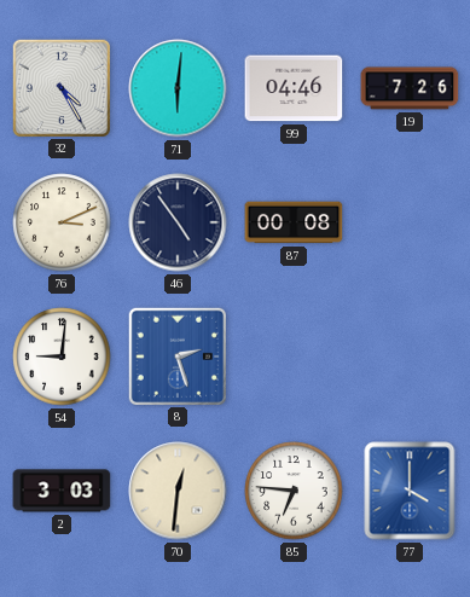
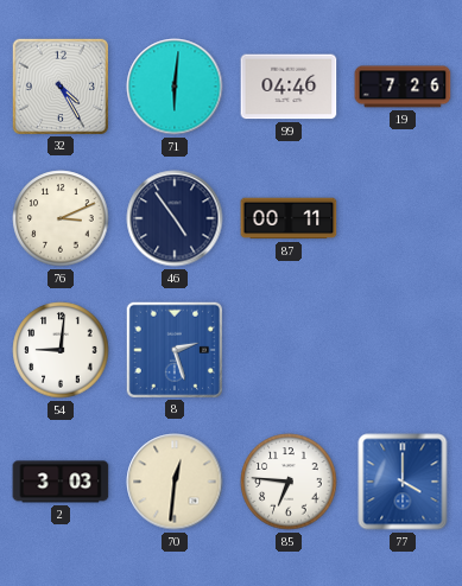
87: 00:08 -> 00:11 (289, 218)
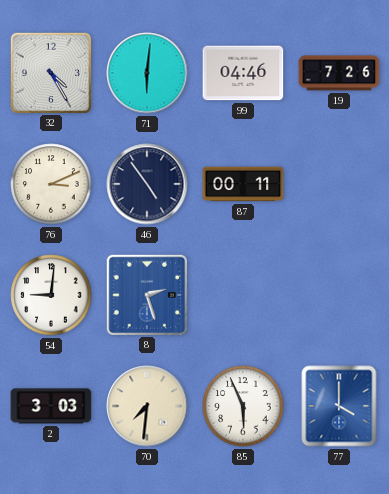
70: 12:31 -> 7:31 (147, 406)
85: 6:46 -> 5:56 (243, 406)
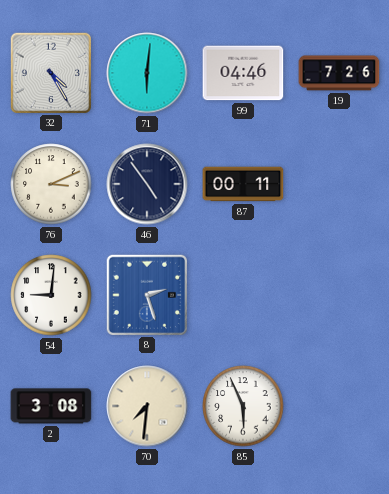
2: 3:03 -> 3:08 (51, 406)
77: 4:00 -> none (339, 406)
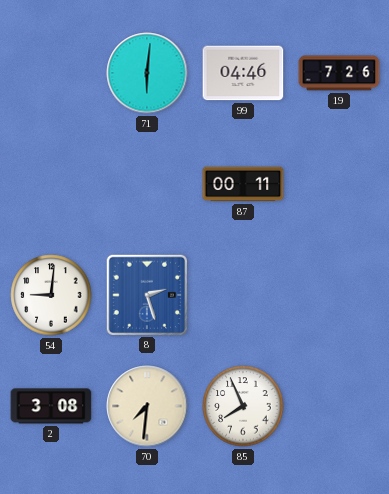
32: 4:25 -> none (50, 72)
76: 3:11 -> none (51, 184)
46: 4:54 -> none (147, 184)
85: 5:56 -> 7:56 (243, 406)
